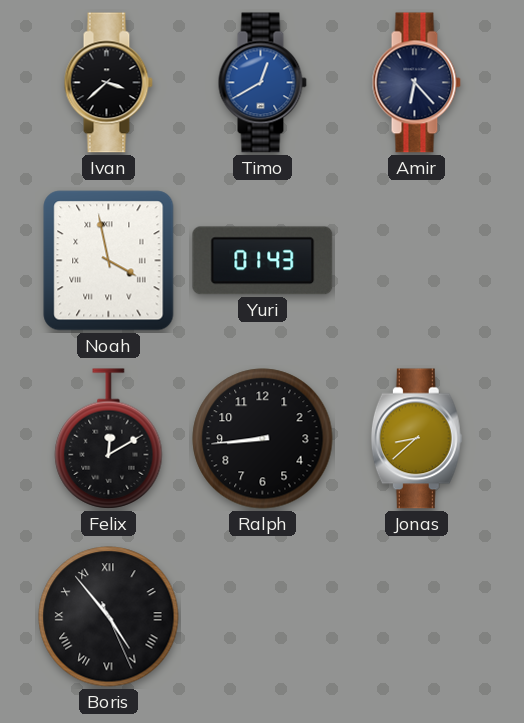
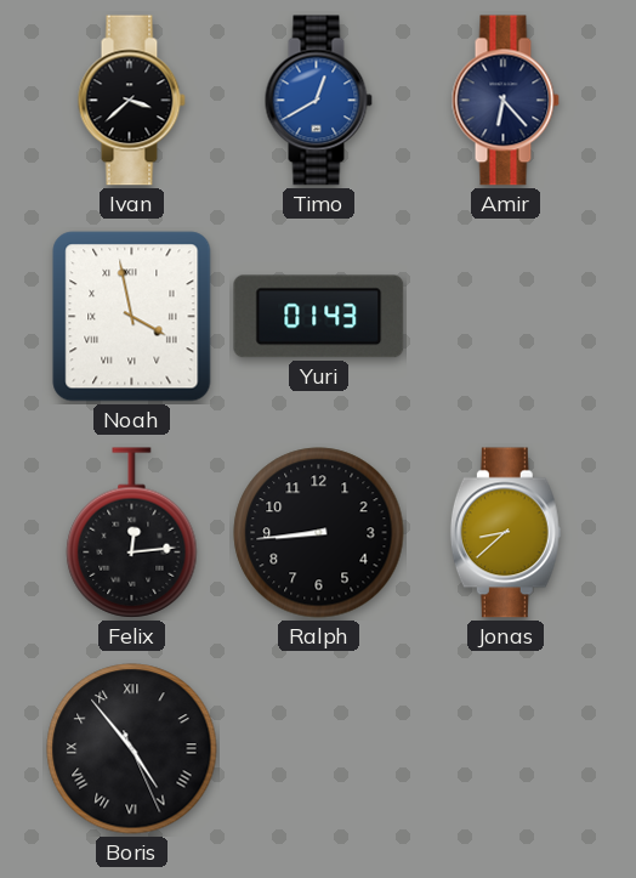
Felix: 12:10 -> 12:14 (132, 533)
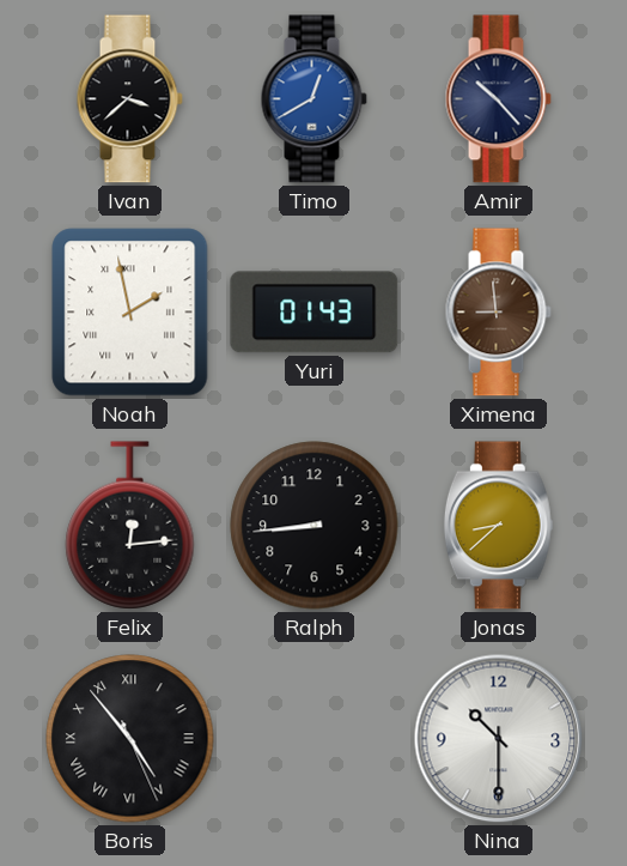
Amir: 6:23 -> 10:23 (498, 99)
Noah: 3:58 -> 1:58 (130, 313)
Ximena: none -> 8:59 (498, 313)
Nina: none -> 10:30 (499, 739)
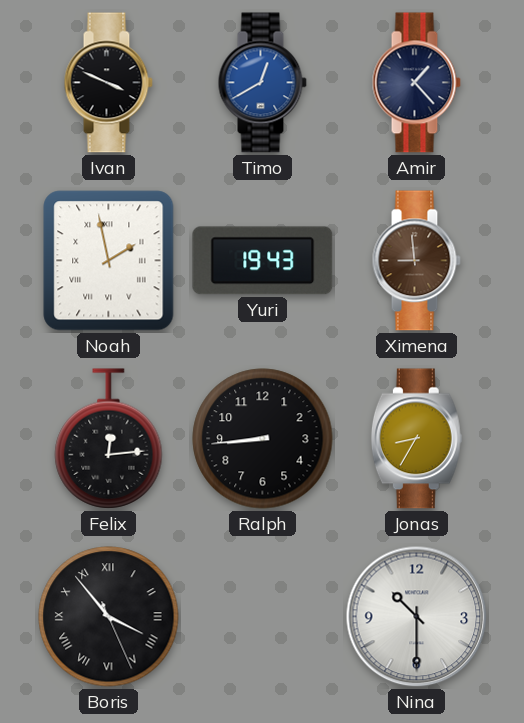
Ivan: 3:38 -> 3:49 (108, 83)
Amir: 10:23 -> 1:23 (416, 83)
Yuri: 01:43 -> 19:43 (263, 261)
Jonas: 8:38 -> 8:35 (416, 439)
Boris: 4:53 -> 3:53 (109, 617)
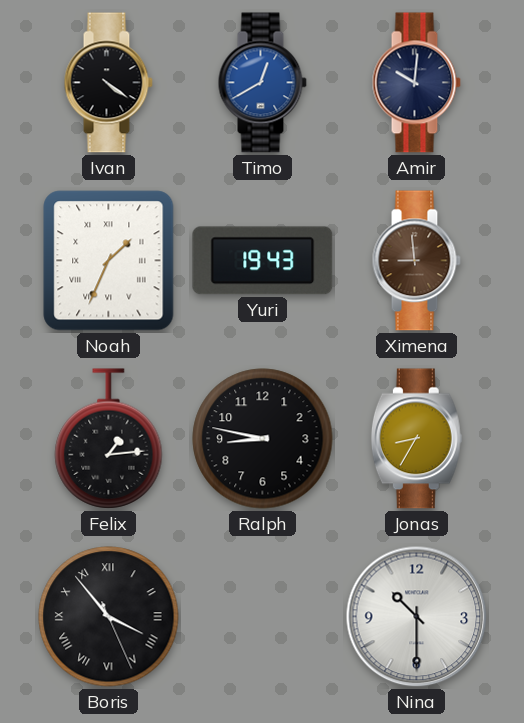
Ivan: 3:49 -> 4:21 (108, 83)
Amir: 1:23 -> 10:01 (416, 83)
Noah: 1:58 -> 1:34 (109, 261)
Felix: 12:14 -> 1:14 (109, 439)
Ralph: 8:44 -> 8:47 (263, 439)
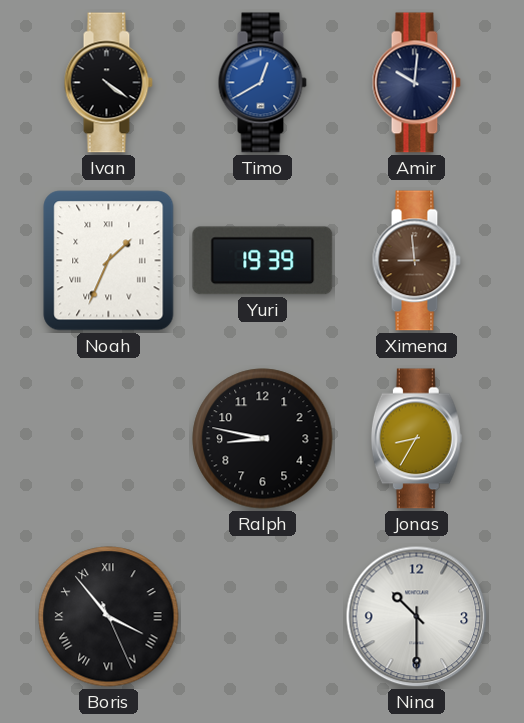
Yuri: 19:43 -> 19:39 (263, 261)
Felix: 1:14 -> none (109, 439)
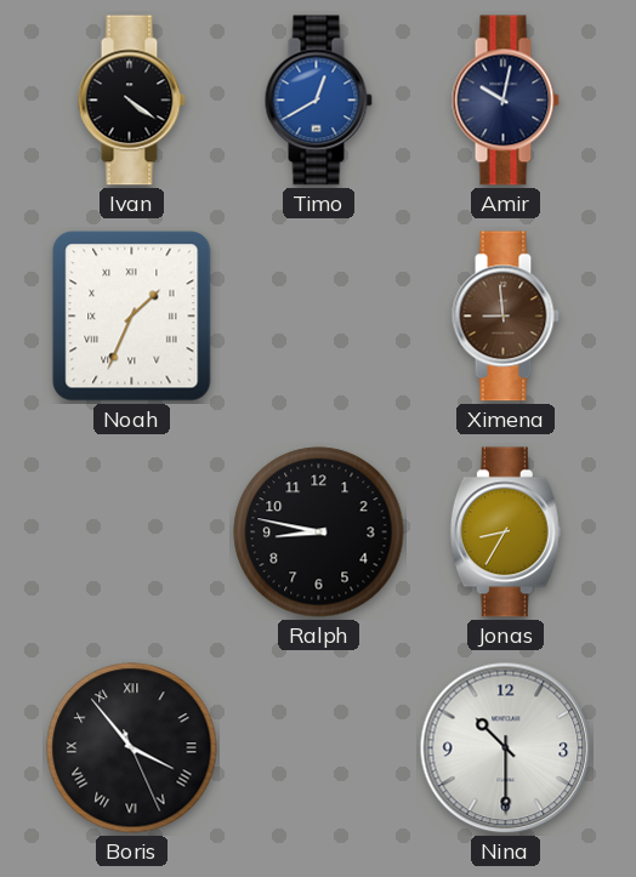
Amir: 10:01 -> 10:02 (505, 101)
Yuri: 19:39 -> none (263, 261)
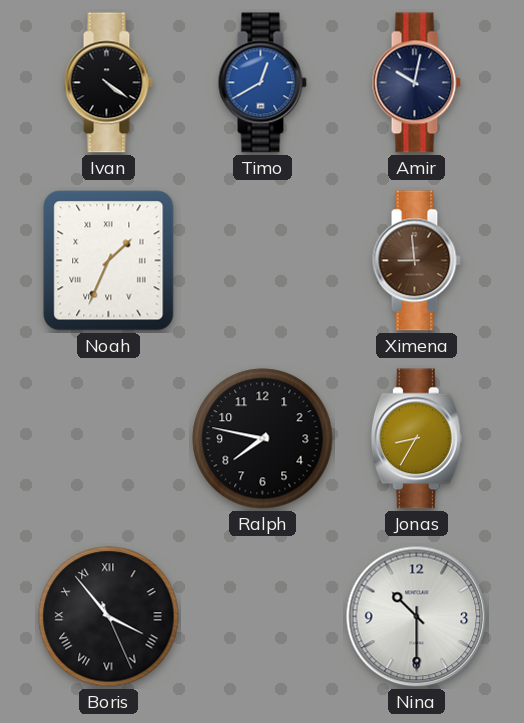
Ralph: 8:47 -> 7:47 (263, 439)
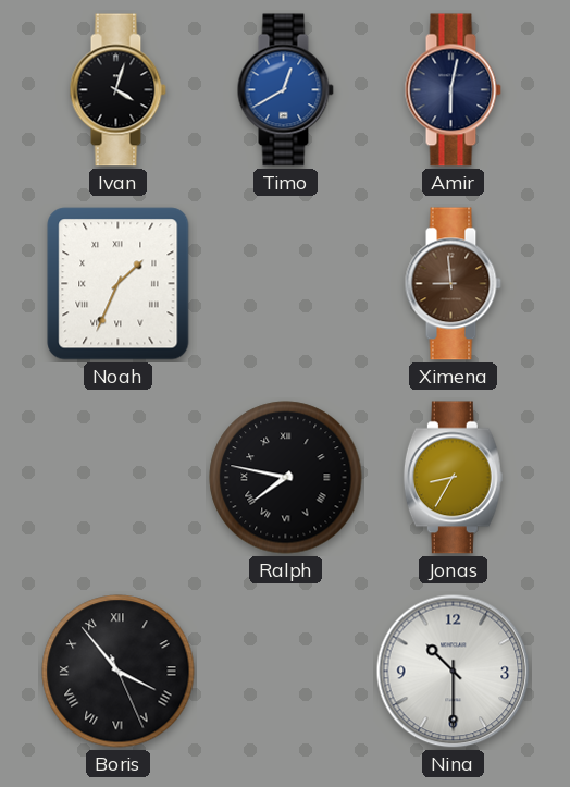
Ivan: 4:21 -> 4:03 (117, 90)
Amir: 10:02 -> 6:02 (453, 90)
Ralph numerals: Arabic -> Roman (286, 478)
